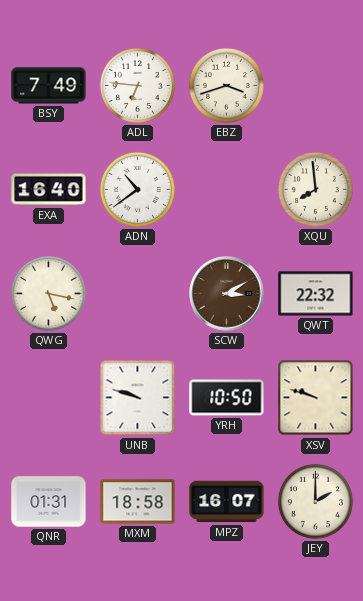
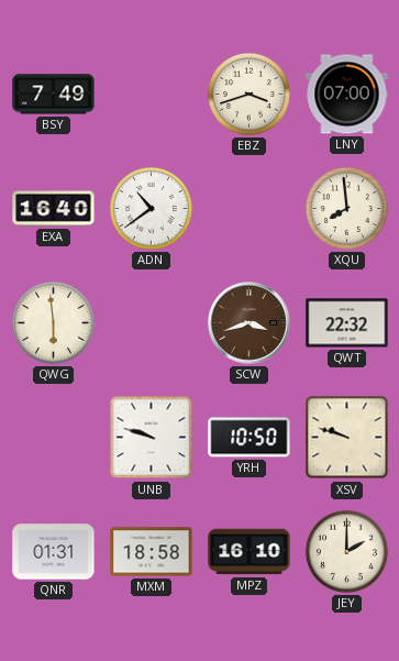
ADL: 6:46 -> none (137, 85)
LNY: none -> 07:00 (347, 95)
QWG: 5:17 -> 5:59 (53, 322)
SCW: 3:10 -> 3:42 (250, 323)
MPZ: 16:07 -> 16:10 (250, 552)
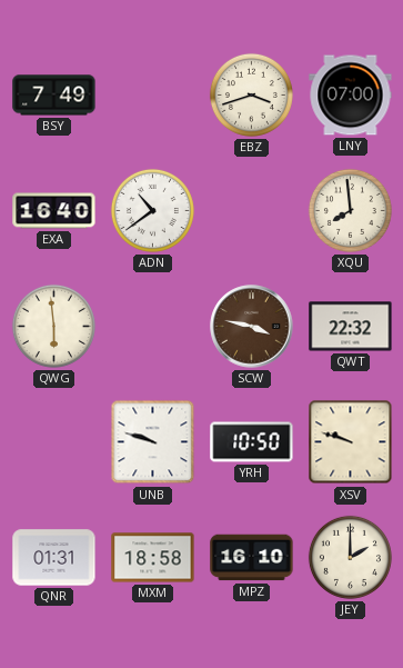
SCW: 3:42 -> 3:47 (252, 327)
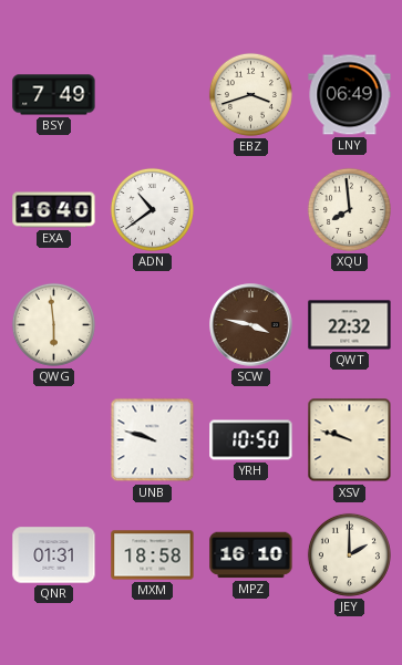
LNY: 07:00 -> 06:49 (350, 95)
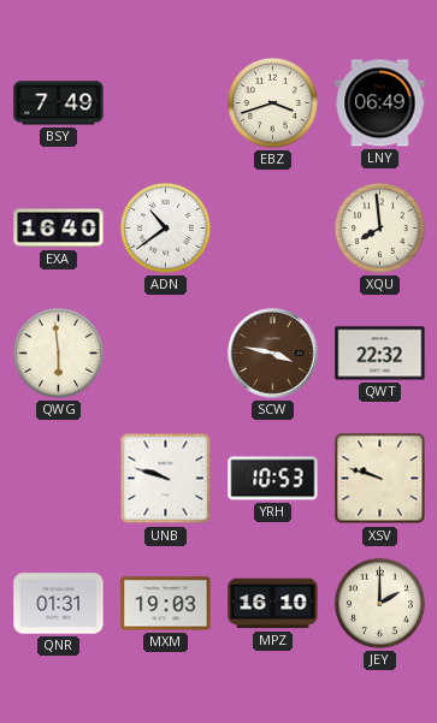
YRH: 10:50 -> 10:53 (273, 479)
MXM: 18:58 -> 19:03 (166, 604)
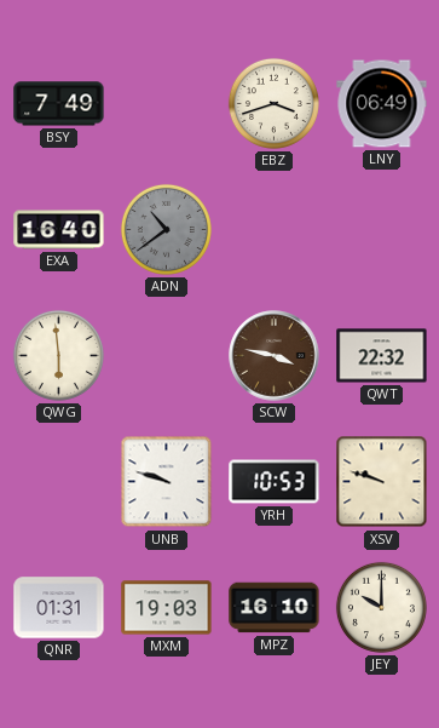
ADN dial: white -> grey (166, 229)
XQU: 7:59 -> none (379, 227)
JEY: 2:00 -> 10:00 (381, 607)
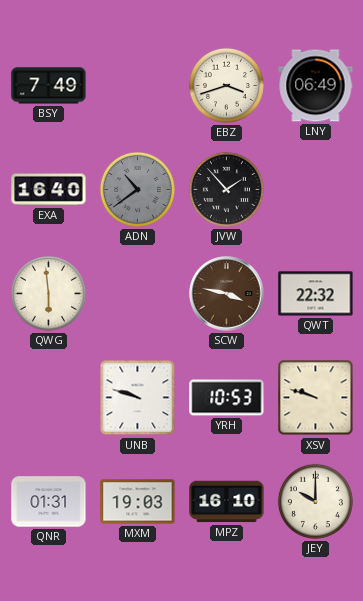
JVW: none -> 1:53 (226, 189)
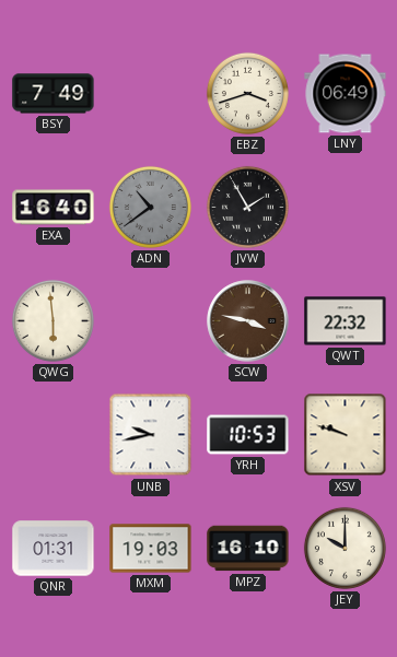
JVW: 1:53 -> 1:55 (247, 207)
UNB: 9:48 -> 9:43 (151, 435)
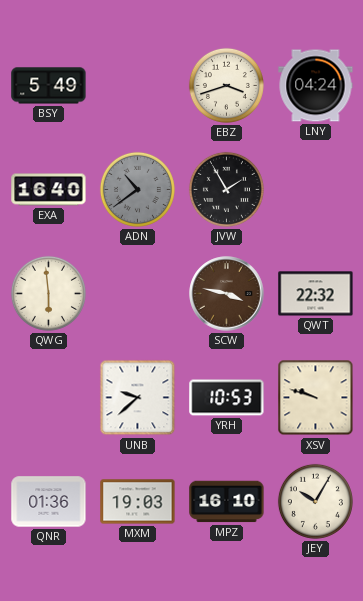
BSY: 7:49 -> 5:49 (49, 86)
LNY: 06:49 -> 04:24 (316, 86)
UNB: 9:43 -> 9:38 (138, 398)
QNR: 01:31 -> 01:36 (49, 502)
JEY: 10:00 -> 10:05 (315, 501)
